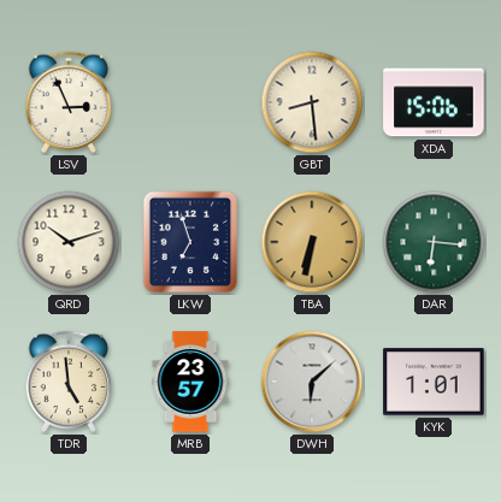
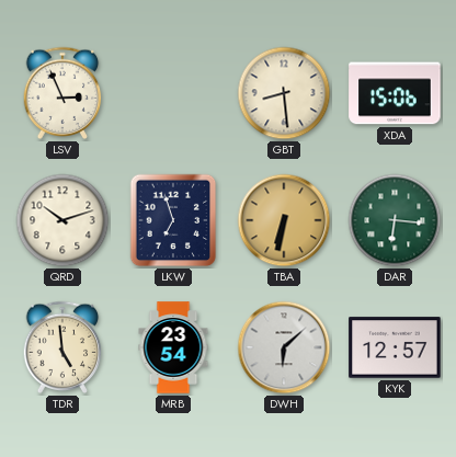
MRB: 23:57 -> 23:54 (173, 347)
KYK: 1:01 -> 12:57 (395, 347)
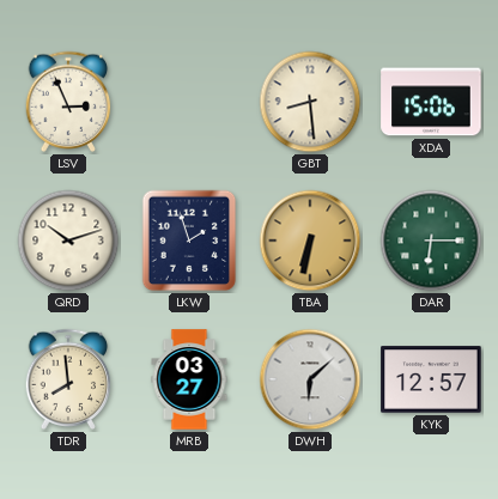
LKW: 6:57 -> 1:57 (189, 241)
DAR: 6:16 -> 6:15 (431, 241)
TDR: 4:59 -> 7:59 (68, 379)
MRB: 23:54 -> 03:27 (189, 379)
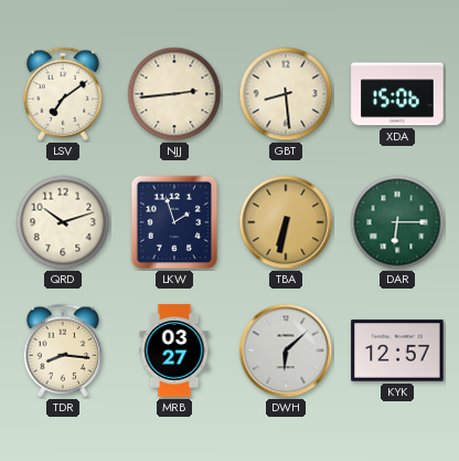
LSV: 2:56 -> 7:09 (63, 94)
NJJ: none -> 2:44 (174, 94)
TDR: 7:59 -> 8:16 (63, 350)
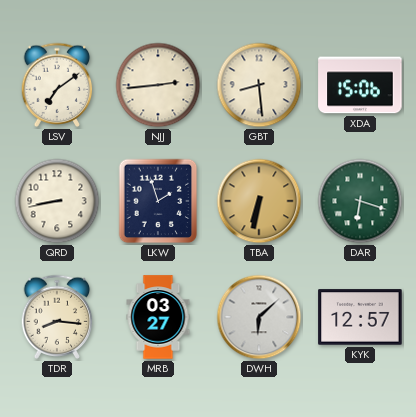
QRD: 10:12 -> 8:43 (57, 201)
DAR: 6:15 -> 6:18 (360, 201)
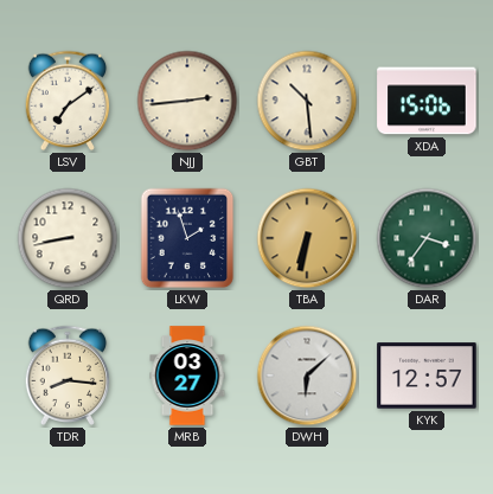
GBT: 8:29 -> 10:29 (307, 101)
DAR: 6:18 -> 3:36 (427, 238)
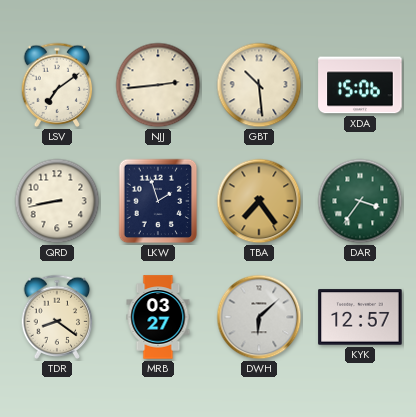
TBA: 6:32 -> 7:24 (259, 201)
TDR: 8:16 -> 8:21 (57, 317)
